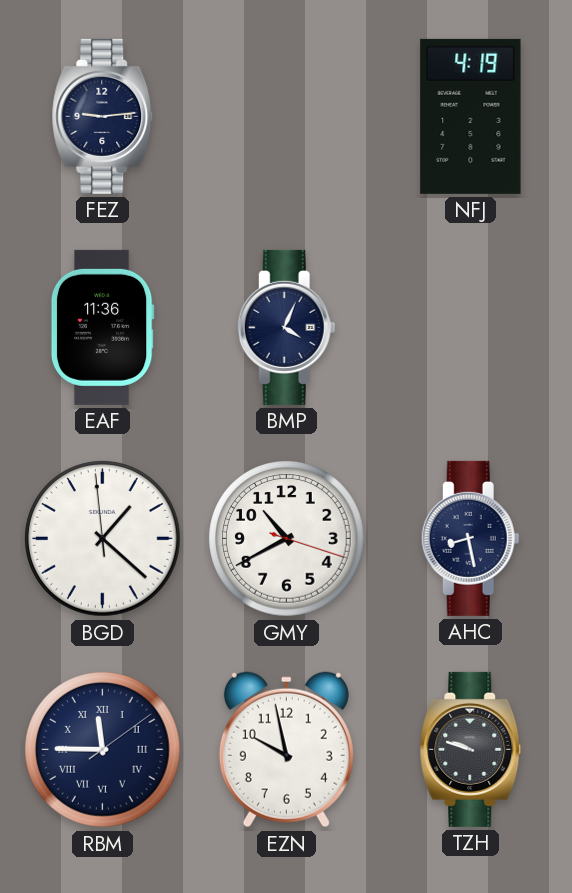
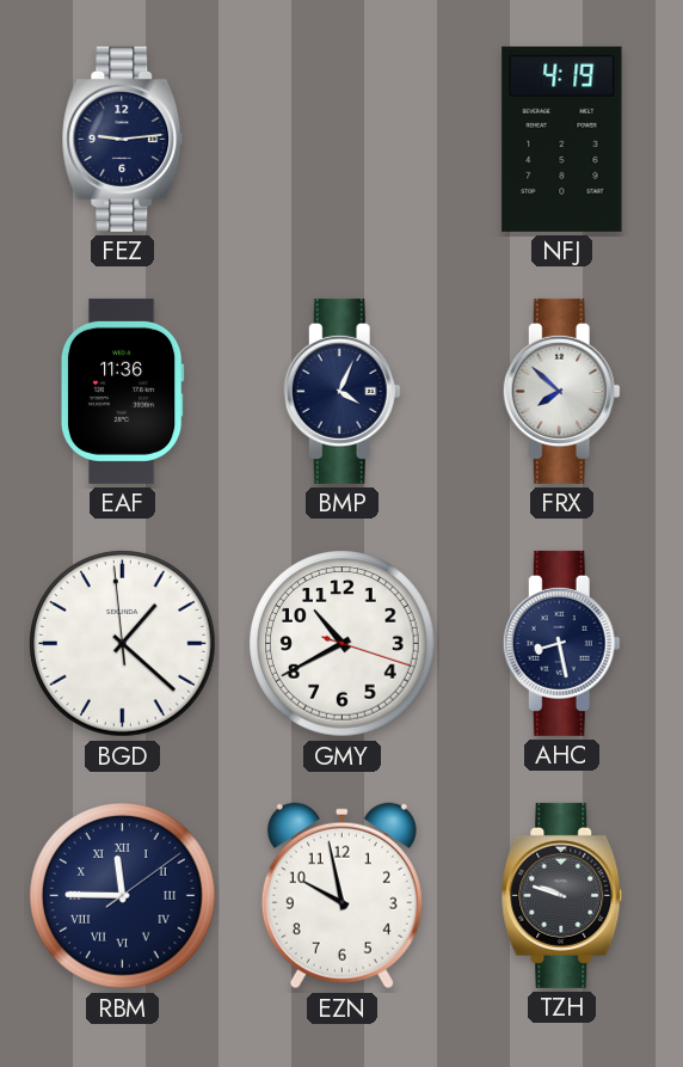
FRX: none -> 7:52 (561, 391)
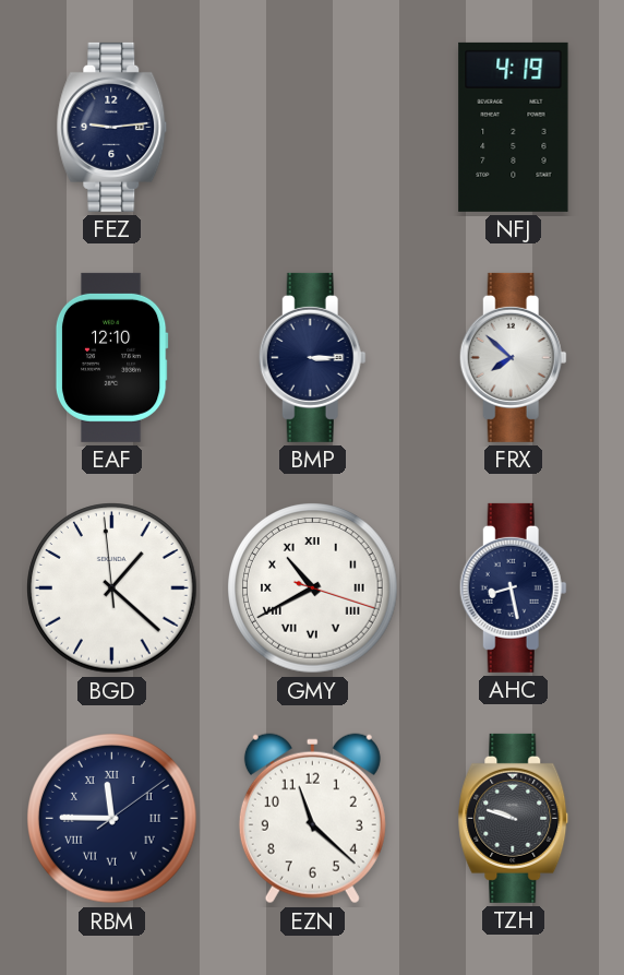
EAF: 11:36 -> 12:10 (111, 357)
BMP: 4:04 -> 3:15 (312, 357)
GMY numerals: Arabic -> Roman (313, 588)
EZN: 9:58 -> 11:22 (312, 819)
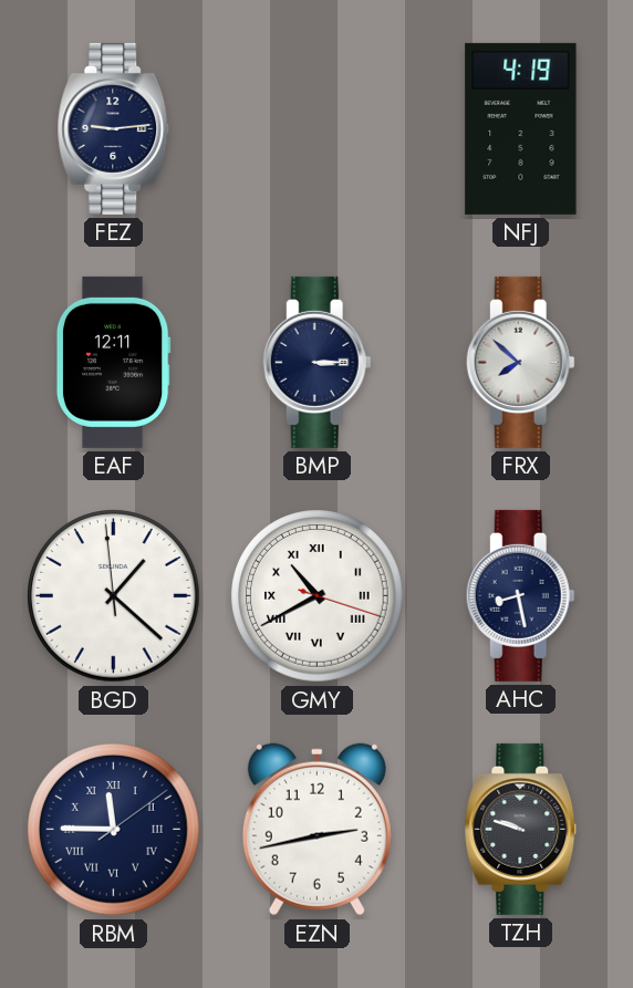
EAF: 12:10 -> 12:11 (113, 362)
EZN: 11:22 -> 2:43 (316, 830)
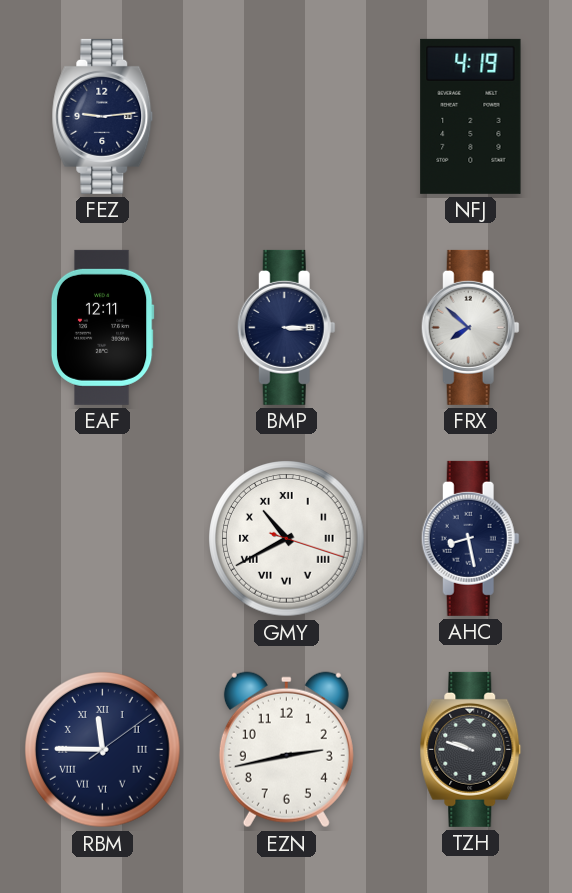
BGD: 1:21 -> none (114, 596)
